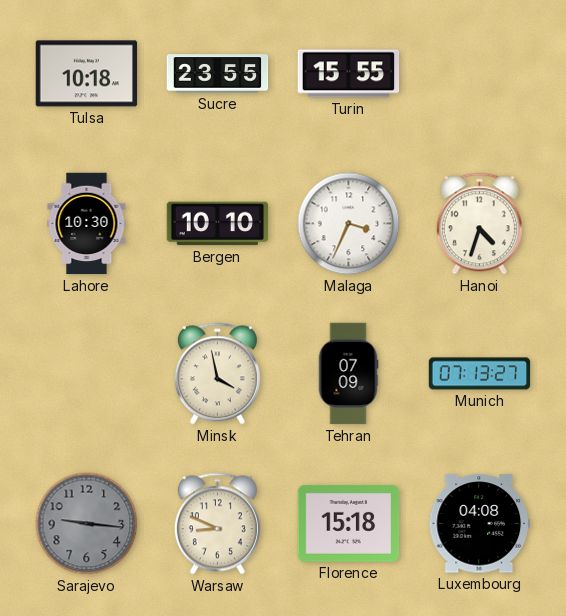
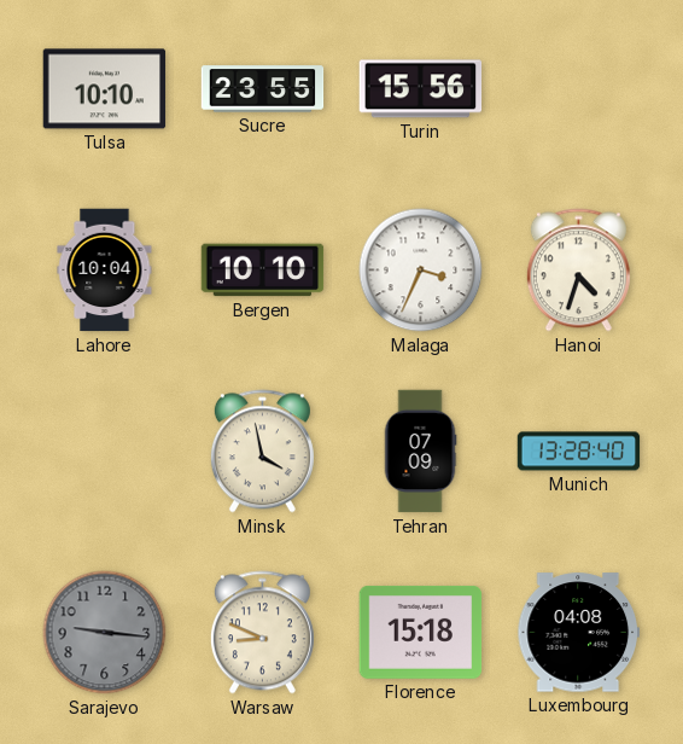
Tulsa: 10:18 -> 10:10 (105, 89)
Turin: 15:55 -> 15:56 (421, 89)
Lahore: 10:30 -> 10:04 (105, 271)
Munich: 07:13 -> 13:28 (579, 452)
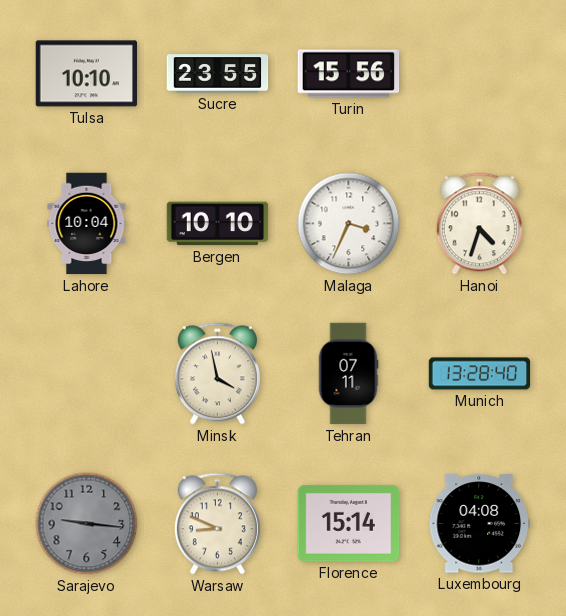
Tehran: 07:09 -> 07:11 (348, 374)
Florence: 15:18 -> 15:14 (349, 523)
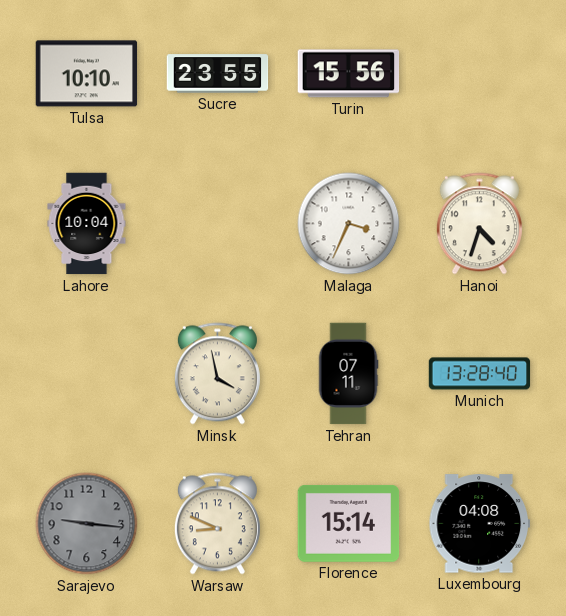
Bergen: 10:10 -> none (218, 224)
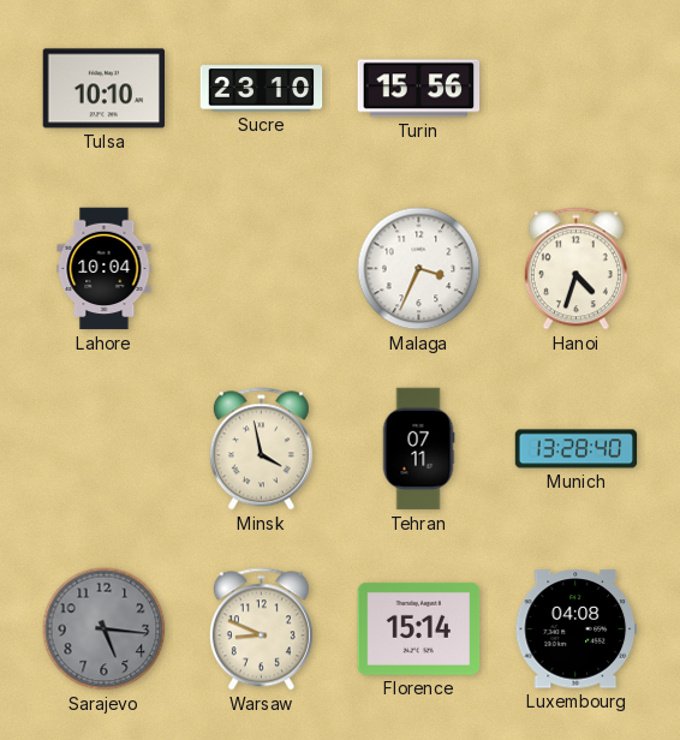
Sucre: 23:55 -> 23:10 (262, 89)
Sarajevo: 9:16 -> 5:16 (105, 629)
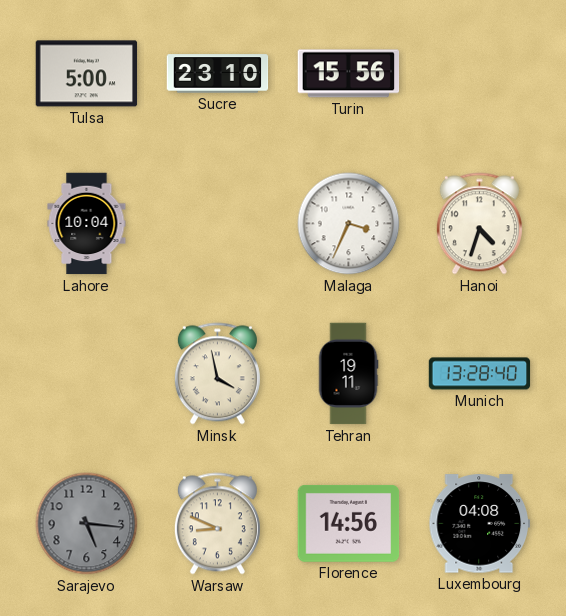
Tulsa: 10:10 -> 5:00 (87, 74)
Tehran: 07:11 -> 19:11 (348, 374)
Florence: 15:14 -> 14:56 (349, 523)
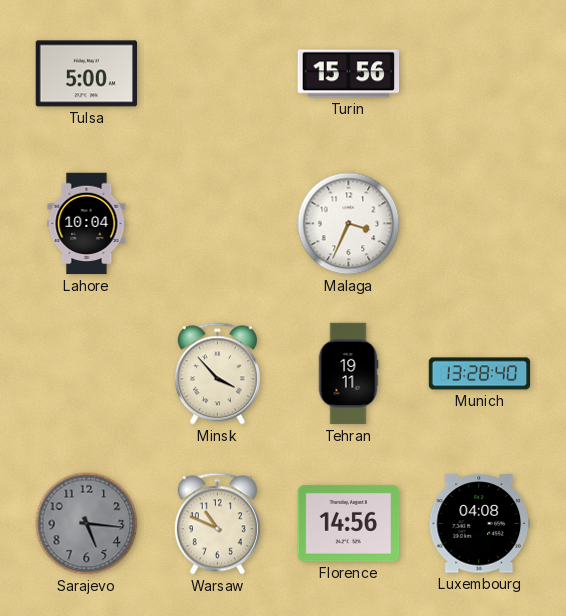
Sucre: 23:10 -> none (218, 74)
Hanoi: 4:33 -> none (479, 224)
Minsk: 3:58 -> 3:53 (217, 374)
Warsaw: 8:49 -> 10:49 (217, 524)
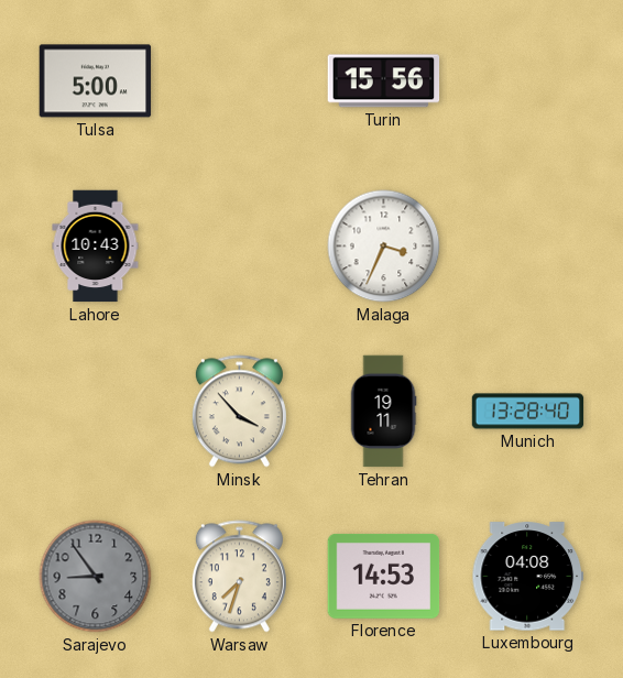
Lahore: 10:04 -> 10:43 (96, 247)
Sarajevo: 5:16 -> 8:54 (96, 577)
Warsaw: 10:49 -> 7:33 (239, 577)
Florence: 14:56 -> 14:53 (384, 576)
